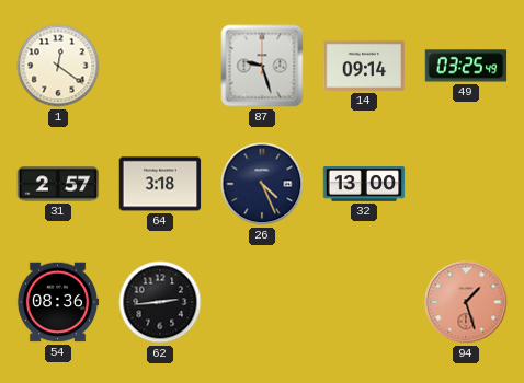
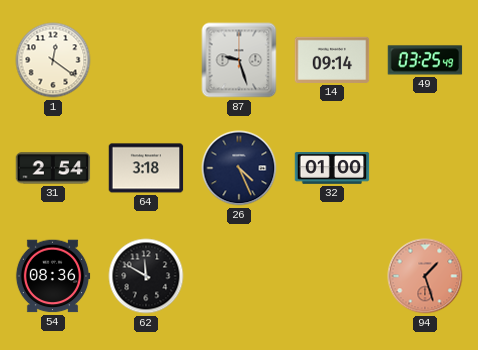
31: 2:57 -> 2:54 (53, 168)
32: 13:00 -> 01:00 (332, 168)
62: 2:44 -> 11:50 (146, 276)
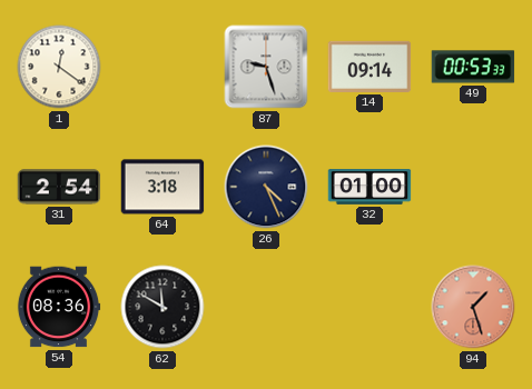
49: 03:25 -> 00:53 (473, 67)
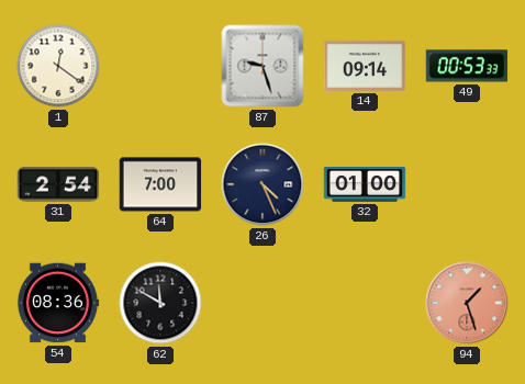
64: 3:18 -> 7:00 (160, 184)
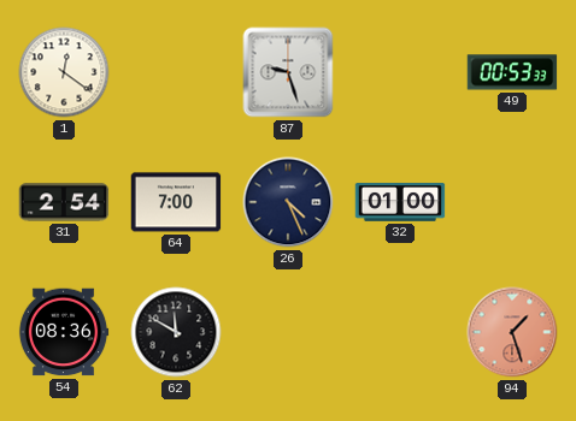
14: 09:14 -> none (365, 66)
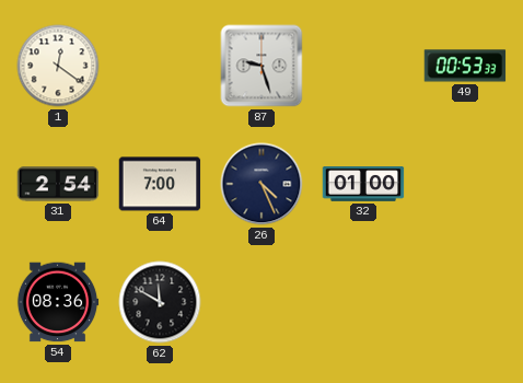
94: 1:27 -> none (512, 332)
